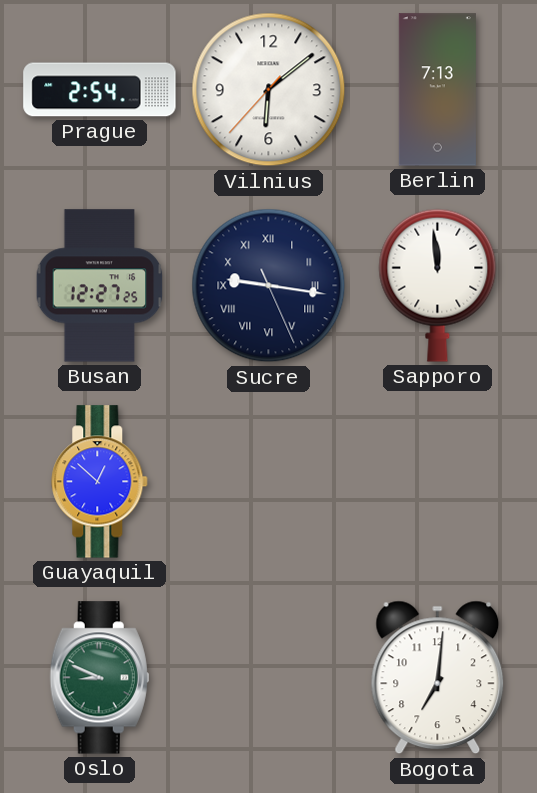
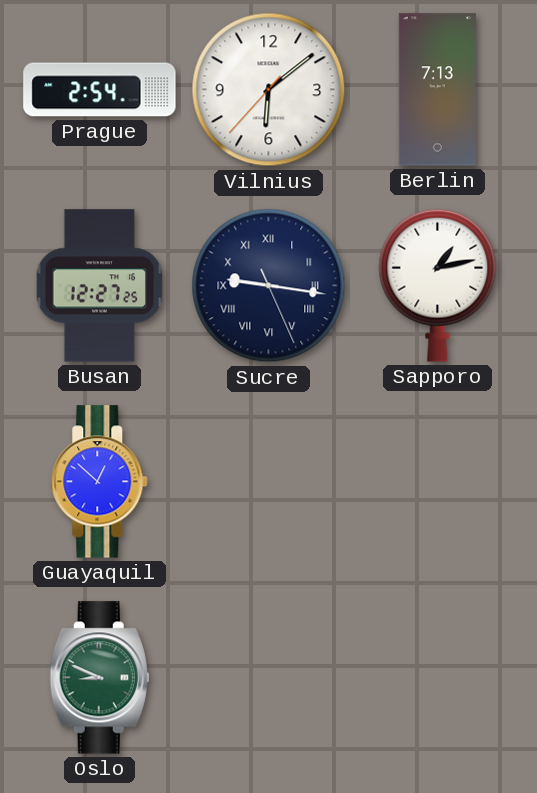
Sapporo: 11:59 -> 1:13 (438, 285)
Bogota: 7:01 -> none (438, 678)
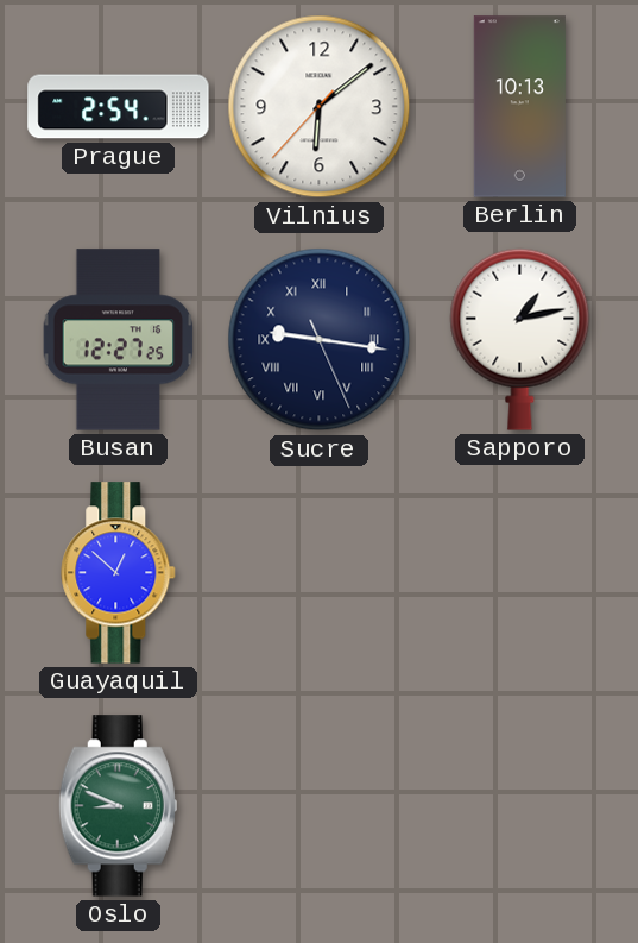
Berlin: 7:13 -> 10:13 (519, 107)
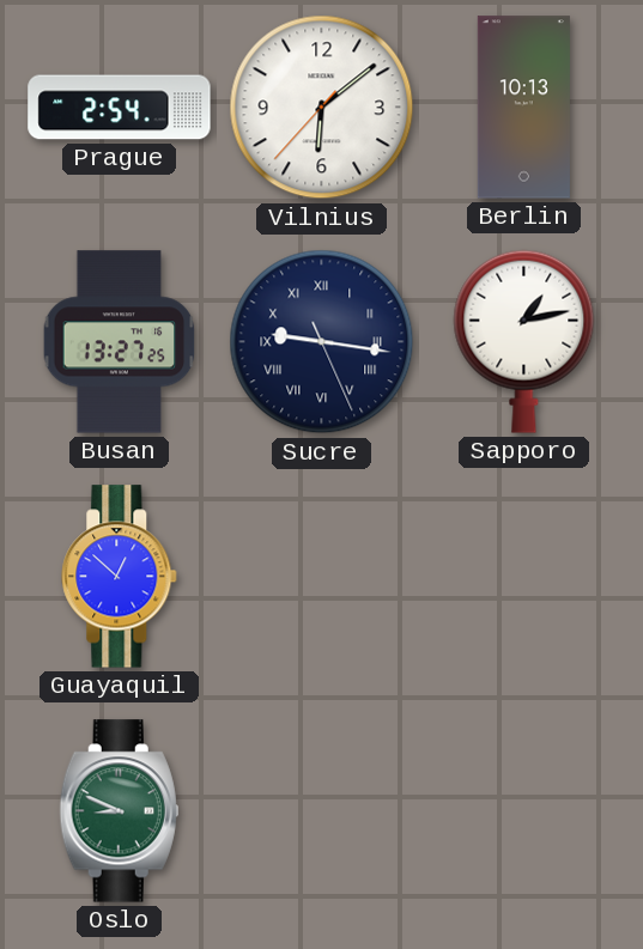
Busan: 12:27 -> 13:27 (120, 342)
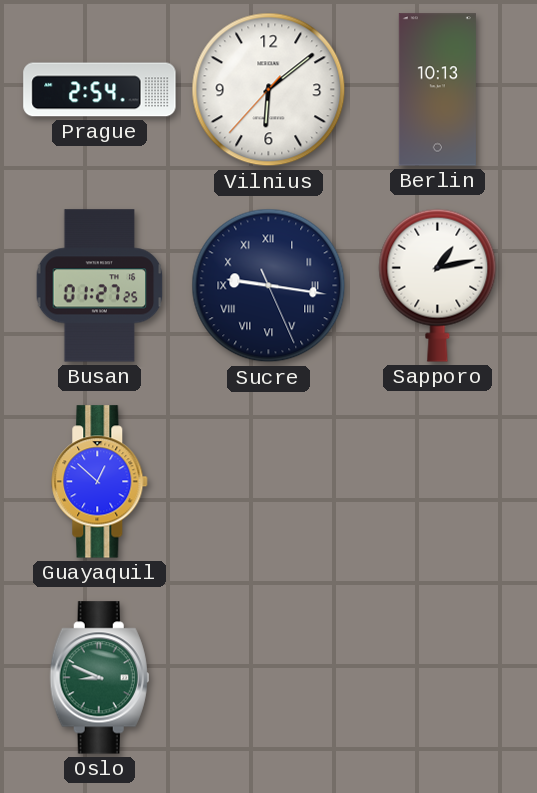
Busan: 13:27 -> 01:27 (100, 286)
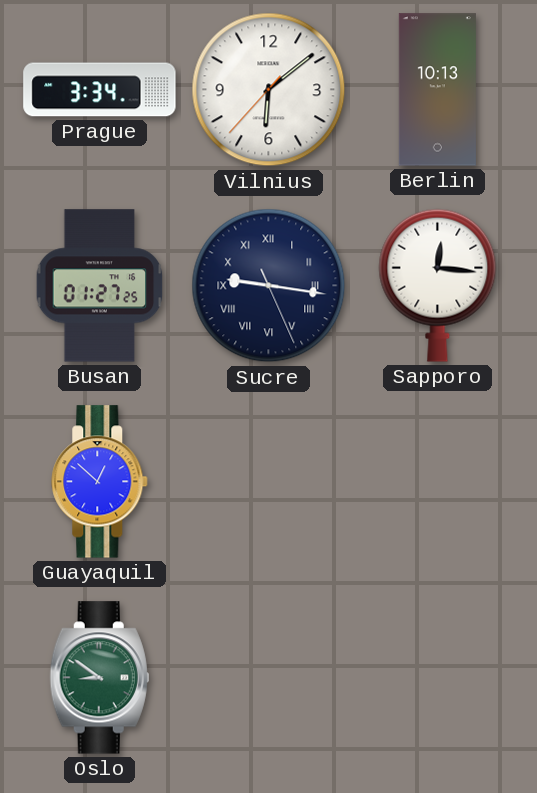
Prague: 2:54 -> 3:34 (100, 90)
Sapporo: 1:13 -> 12:16 (438, 285)
Oslo: 8:49 -> 8:51 (99, 678)
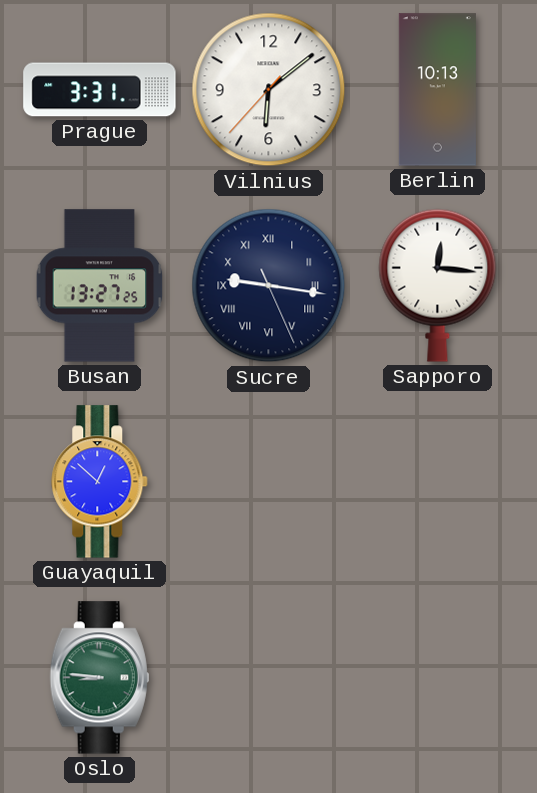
Prague: 3:34 -> 3:31 (100, 90)
Busan: 01:27 -> 13:27 (100, 286)
Oslo: 8:51 -> 8:46 (99, 678)
